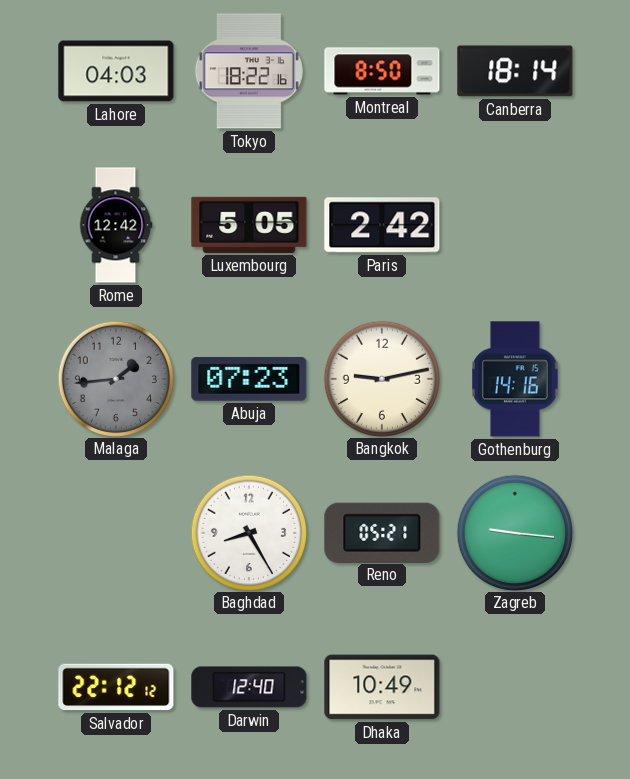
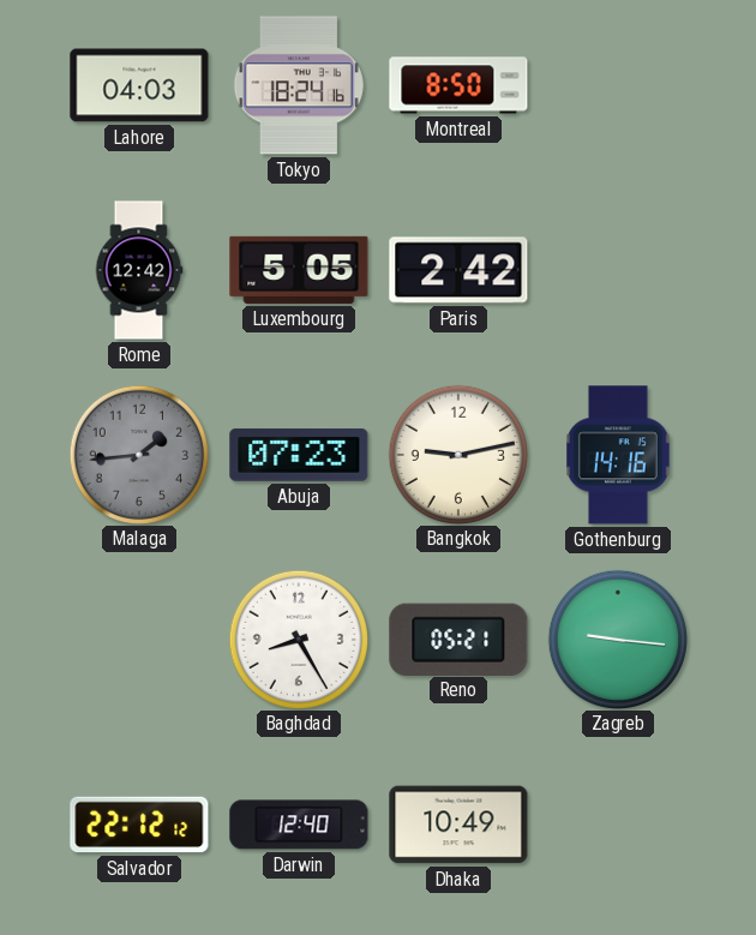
Tokyo: 18:22 -> 18:24 (299, 85)
Canberra: 18:14 -> none (515, 71)
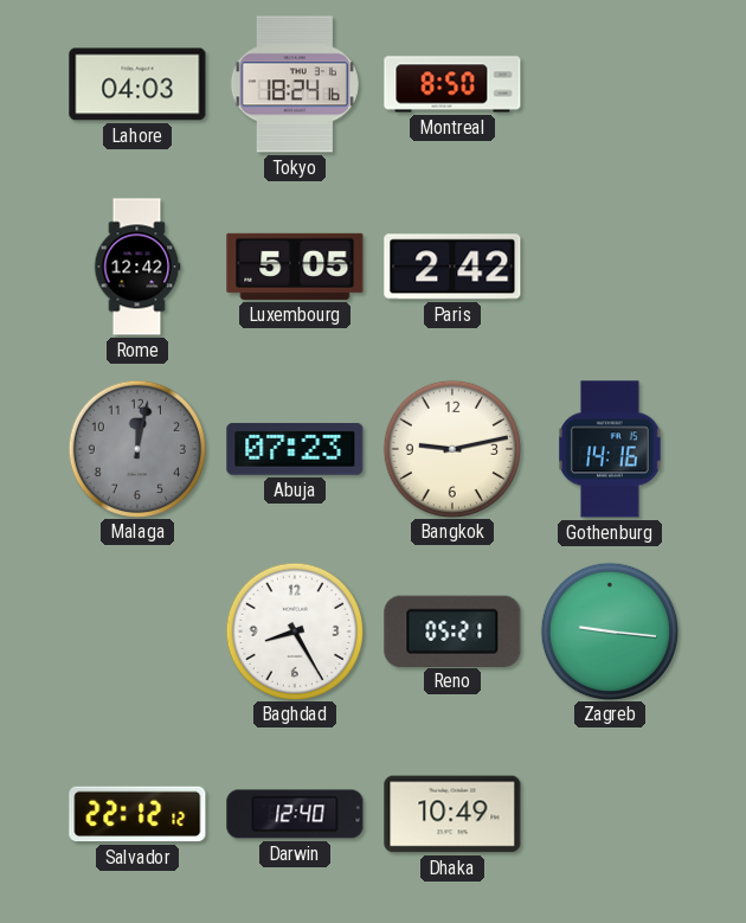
Malaga: 1:44 -> 12:02 (136, 448)
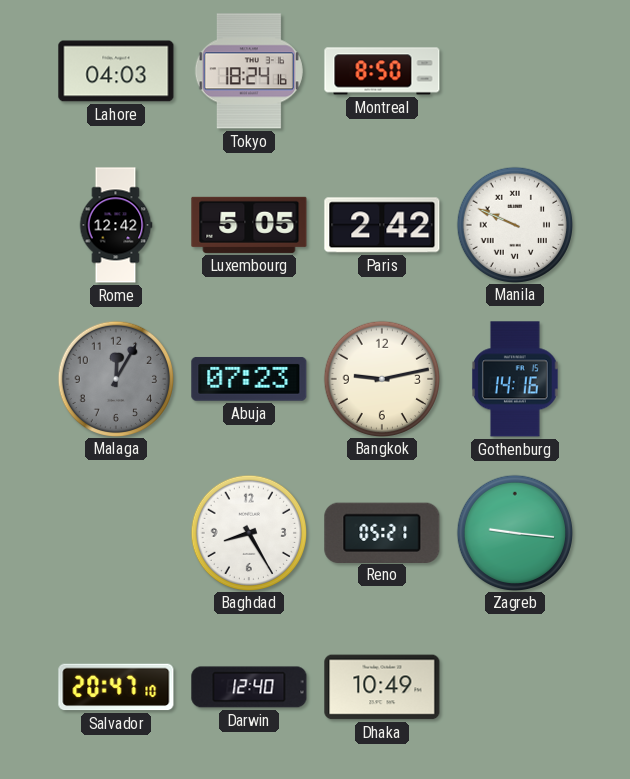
Manila: none -> 9:49 (514, 224)
Malaga: 12:02 -> 12:05 (115, 378)
Salvador: 22:12 -> 20:47 (116, 687)
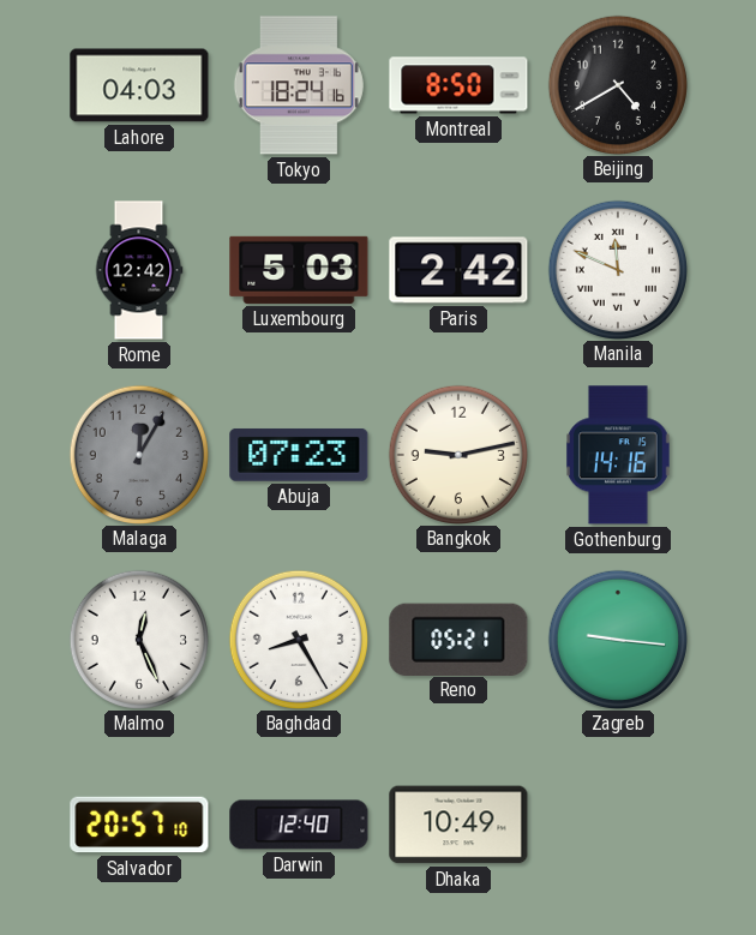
Beijing: none -> 4:40 (617, 84)
Luxembourg: 5:05 -> 5:03 (299, 270)
Manila: 9:49 -> 11:49 (617, 269)
Malmo: none -> 12:26 (138, 639)
Salvador: 20:47 -> 20:57 (139, 825)
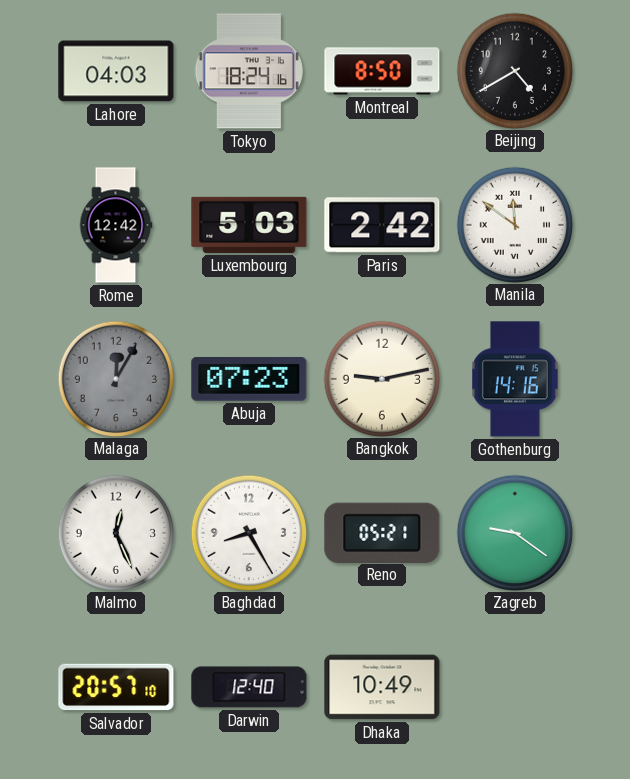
Manila: 11:49 -> 11:51 (514, 224)
Zagreb: 9:16 -> 9:21 (514, 532)
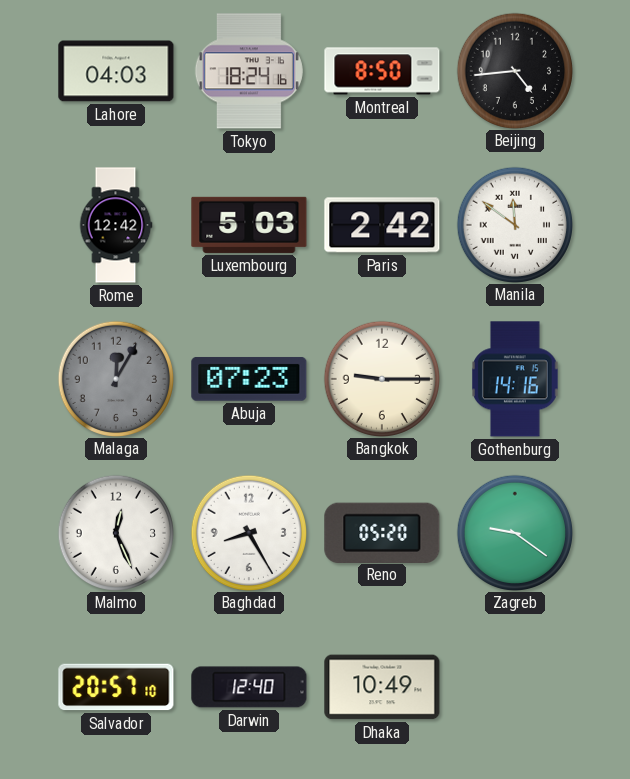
Beijing: 4:40 -> 4:44 (514, 70)
Bangkok: 9:13 -> 9:15 (381, 378)
Reno: 05:21 -> 05:20 (382, 532)
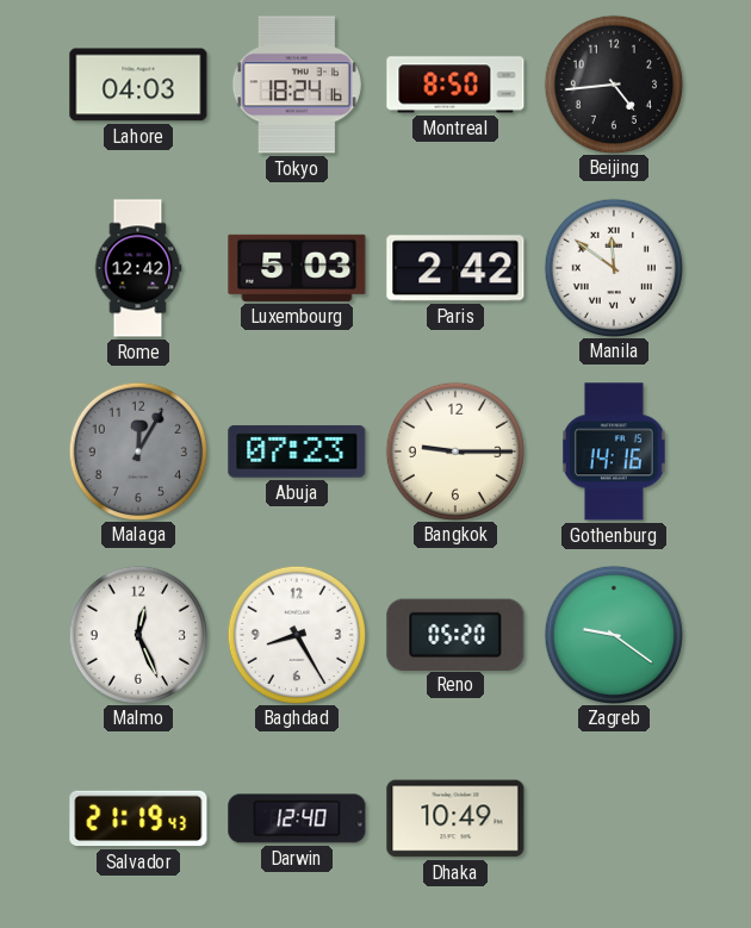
Salvador: 20:57 -> 21:19 (138, 818)
